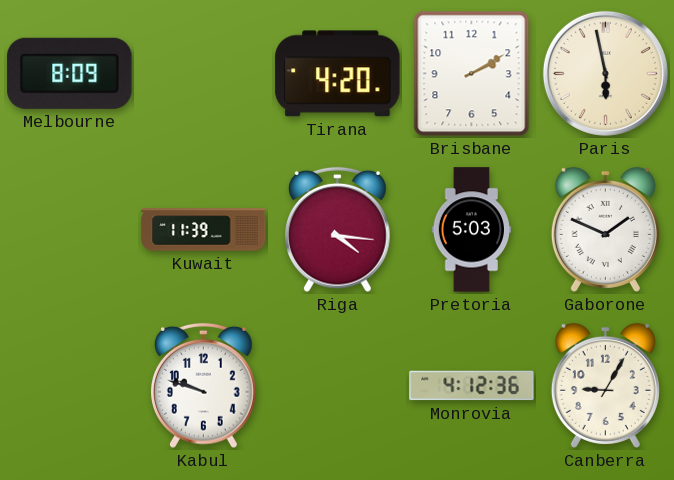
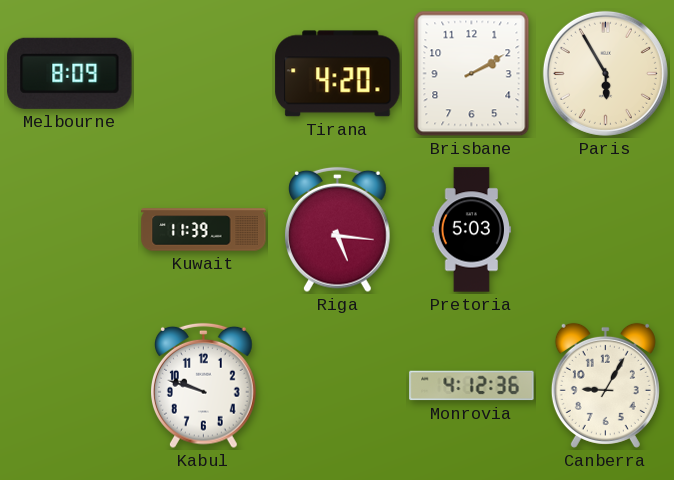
Paris: 5:58 -> 5:55 (605, 73)
Riga: 4:16 -> 5:16 (338, 230)
Gaborone: 1:49 -> none (605, 229)
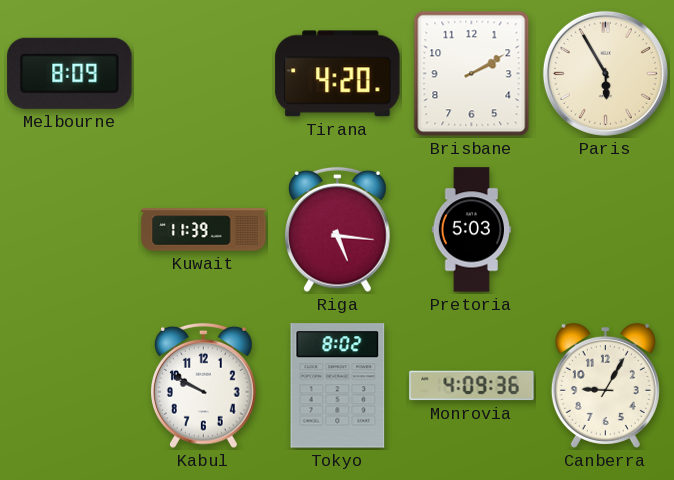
Kabul: 9:48 -> 9:50 (204, 386)
Tokyo: none -> 8:02 (338, 386)
Monrovia: 4:12 -> 4:09 (472, 386)
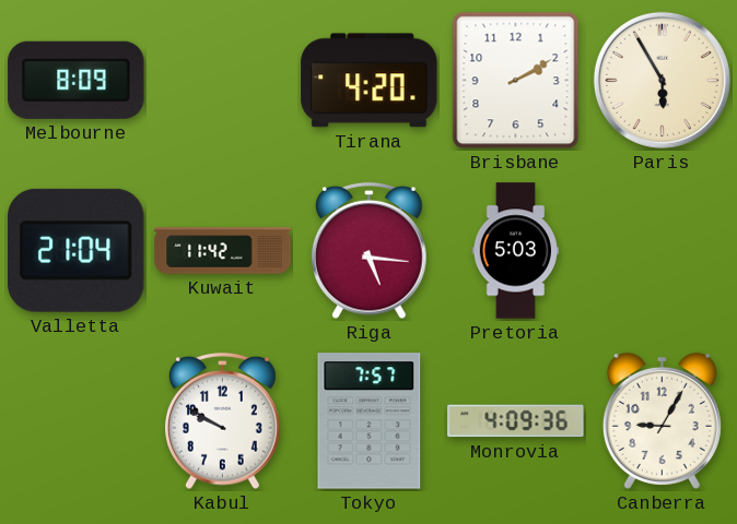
Valletta: none -> 21:04 (77, 250)
Kuwait: 11:39 -> 11:42 (223, 251)
Tokyo: 8:02 -> 7:57 (370, 421)
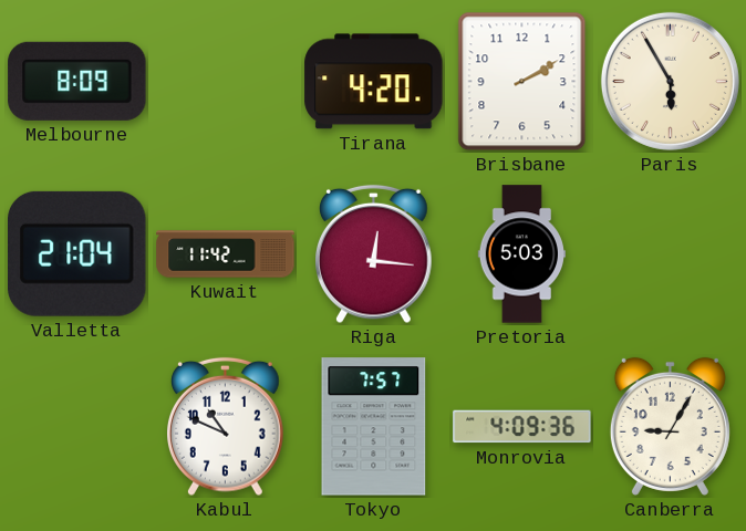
Riga: 5:16 -> 12:16 (374, 254)
Kabul: 9:50 -> 10:49 (226, 427)
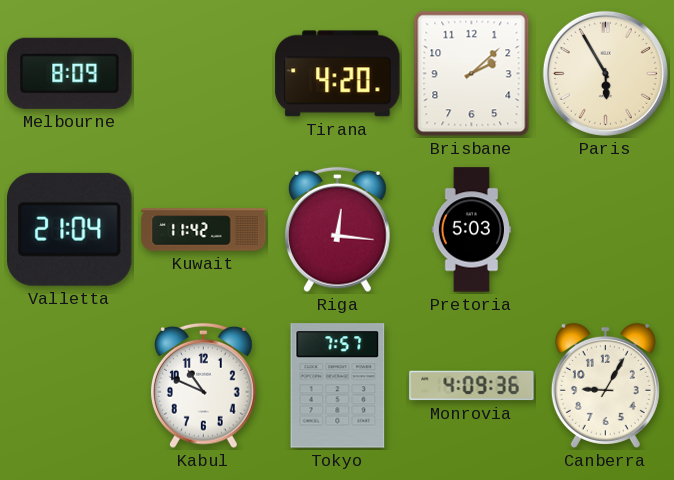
Brisbane: 2:10 -> 2:08 (472, 74)
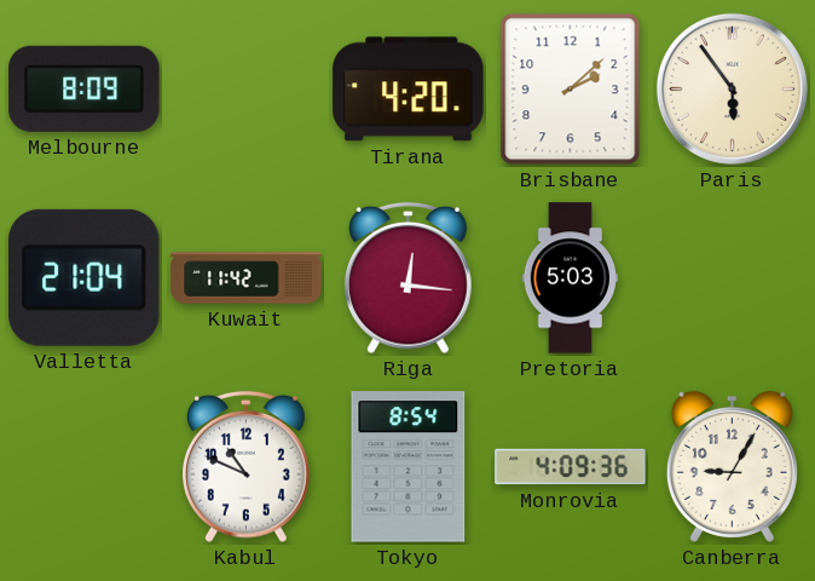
Paris: 5:55 -> 5:54 (732, 88)
Tokyo: 7:57 -> 8:54 (409, 467)
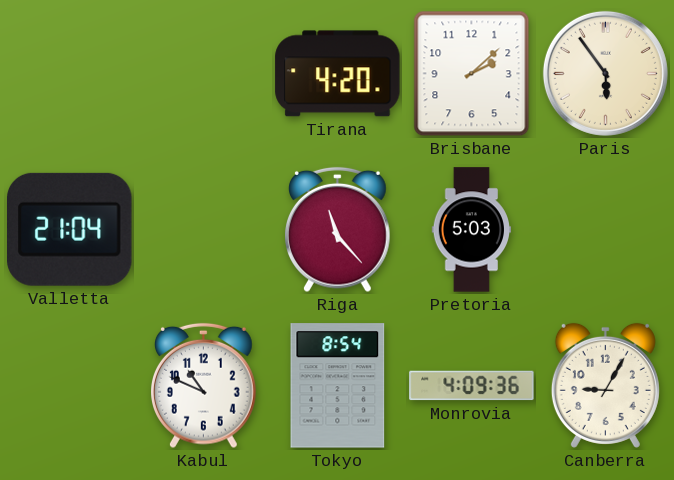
Melbourne: 8:09 -> none (85, 88)
Kuwait: 11:42 -> none (247, 278)
Riga: 12:16 -> 11:23 (338, 230)
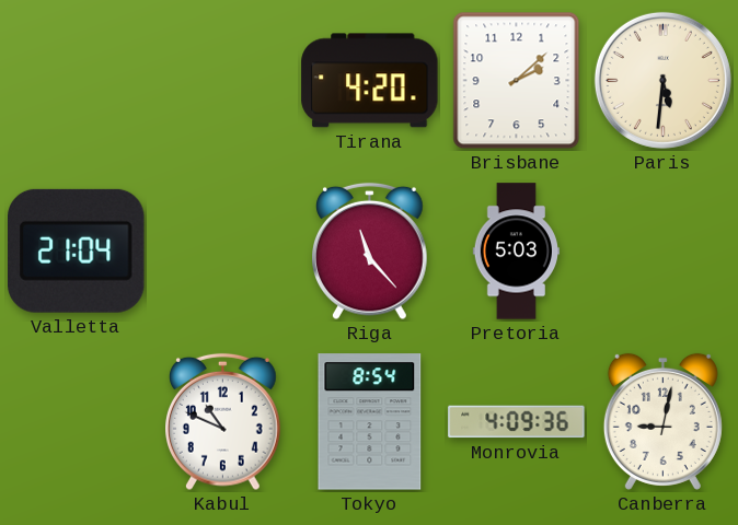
Paris: 5:54 -> 5:31 (662, 80)
Canberra: 9:05 -> 9:02 (662, 421)
